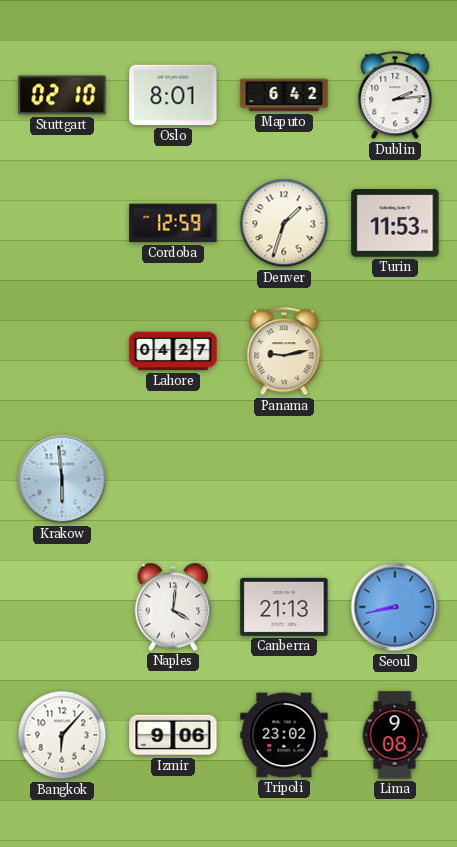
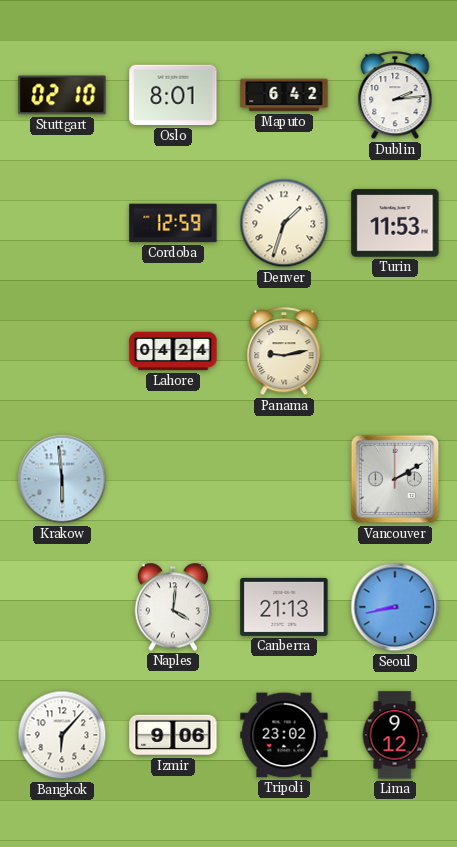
Lahore: 04:27 -> 04:24 (173, 351)
Vancouver: none -> 2:10 (395, 479)
Lima: 9:08 -> 9:12 (395, 735)
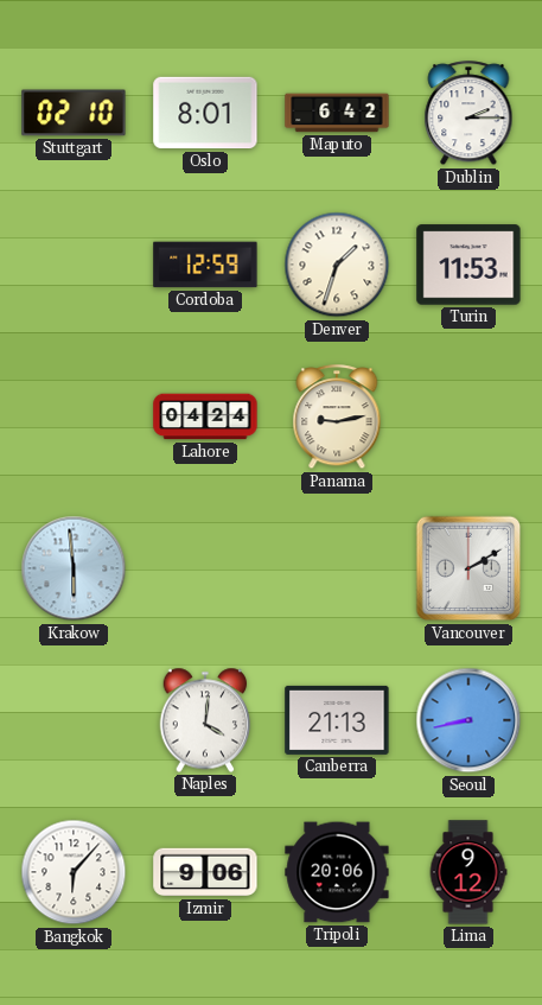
Dublin: 2:14 -> 2:15 (468, 114)
Tripoli: 23:02 -> 20:06 (337, 872)
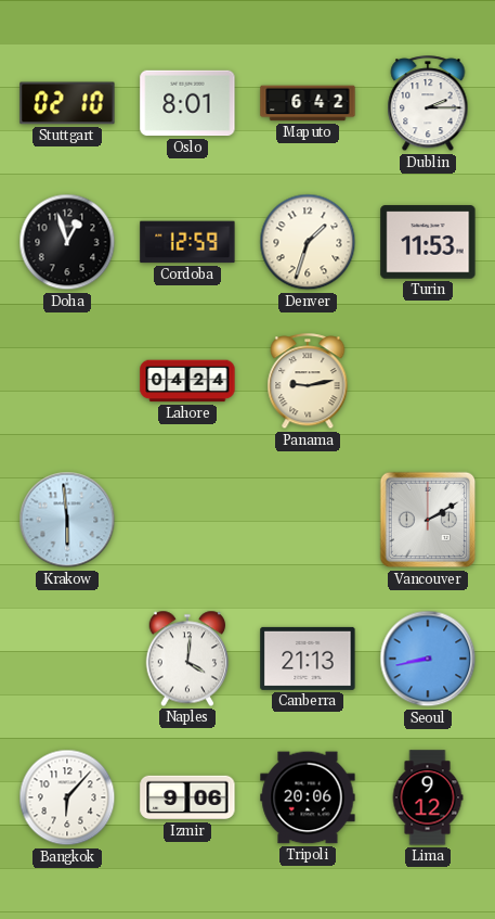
Doha: none -> 12:57 (67, 242)
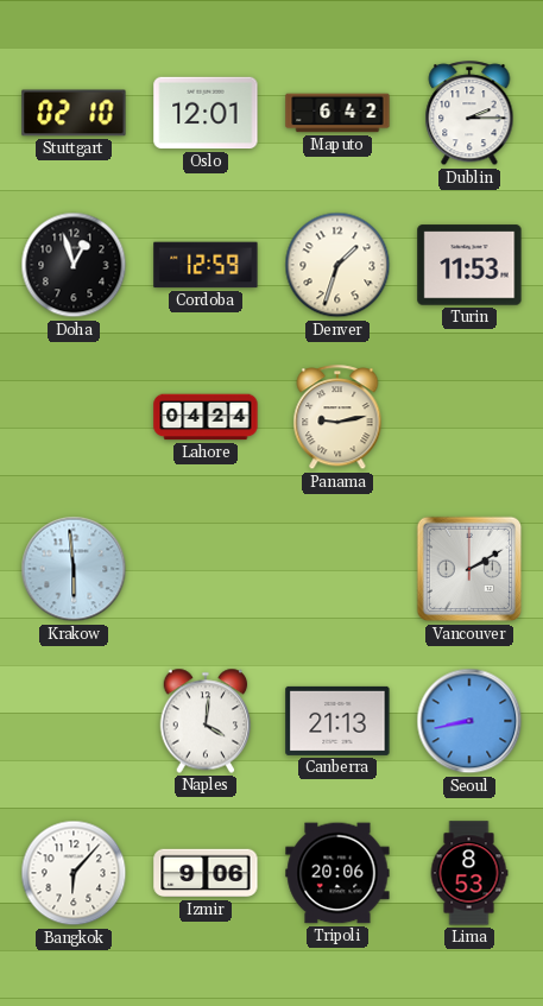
Oslo: 8:01 -> 12:01 (206, 113)
Lima: 9:12 -> 8:53 (469, 873)
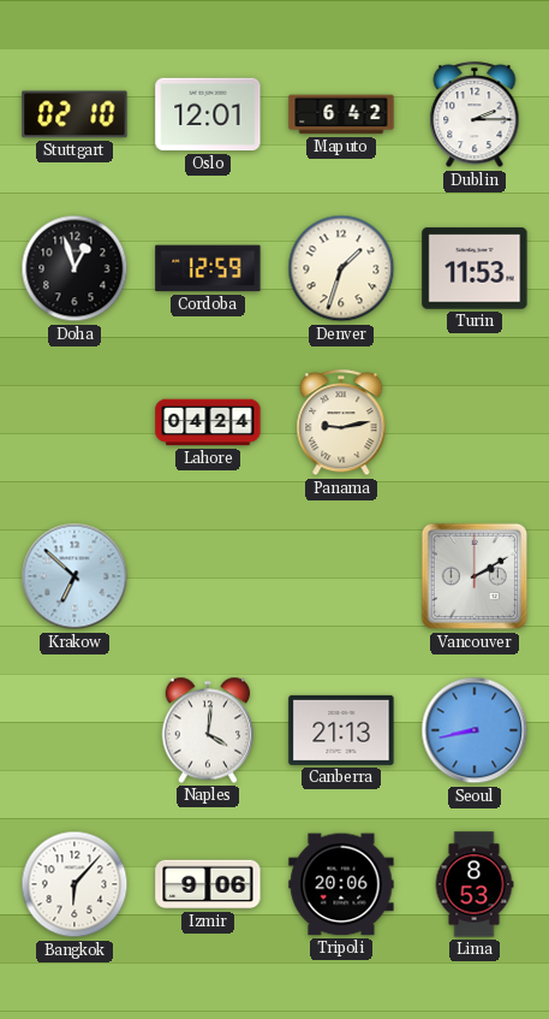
Krakow: 5:59 -> 6:52 (74, 576)
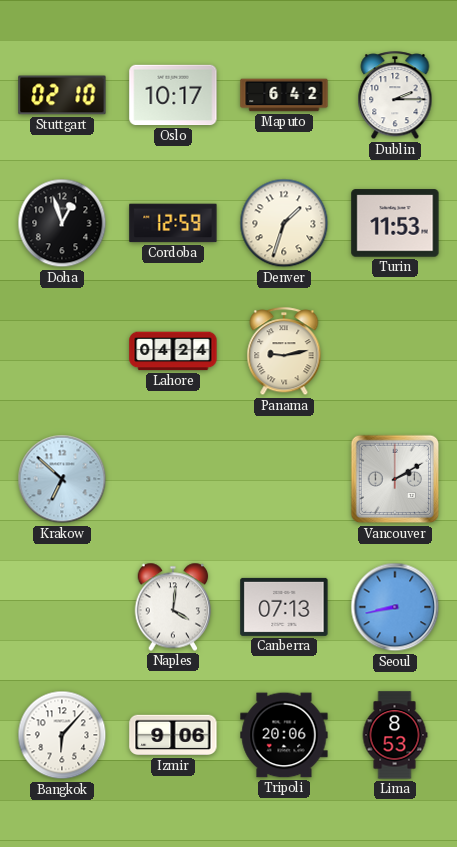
Oslo: 12:01 -> 10:17 (173, 95)
Canberra: 21:13 -> 07:13 (284, 607)
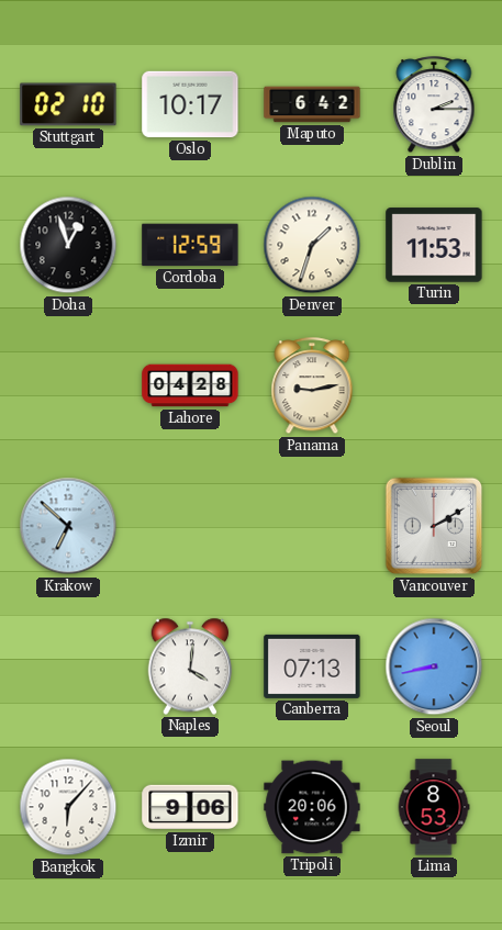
Lahore: 04:24 -> 04:28 (190, 385)
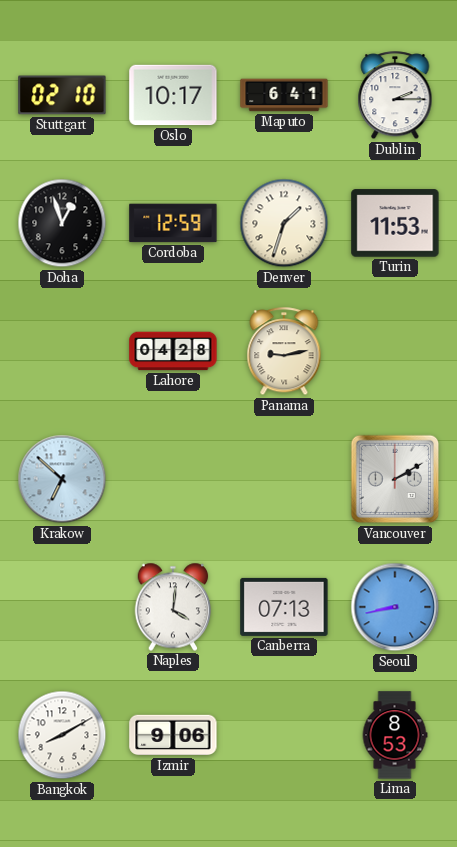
Maputo: 6:42 -> 6:41 (284, 95)
Bangkok: 6:07 -> 8:10 (62, 735)
Tripoli: 20:06 -> none (312, 807)
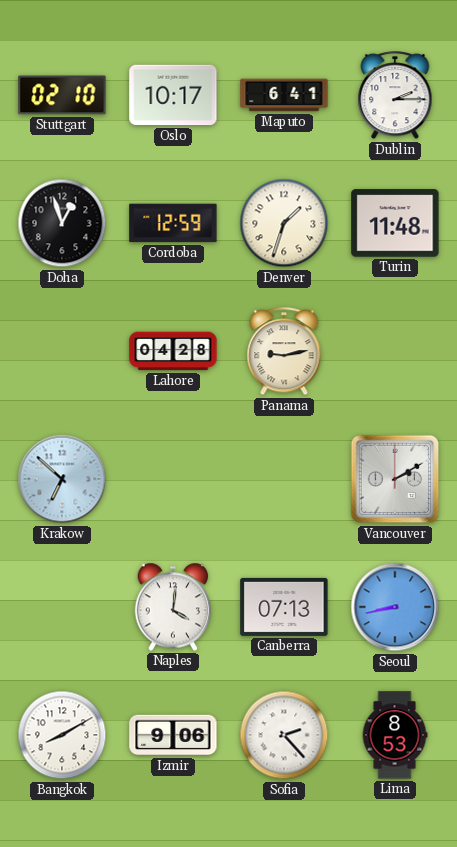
Turin: 11:53 -> 11:48 (395, 223)
Sofia: none -> 2:23 (284, 735)
